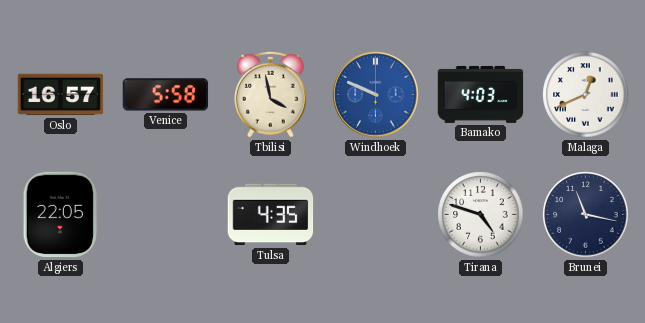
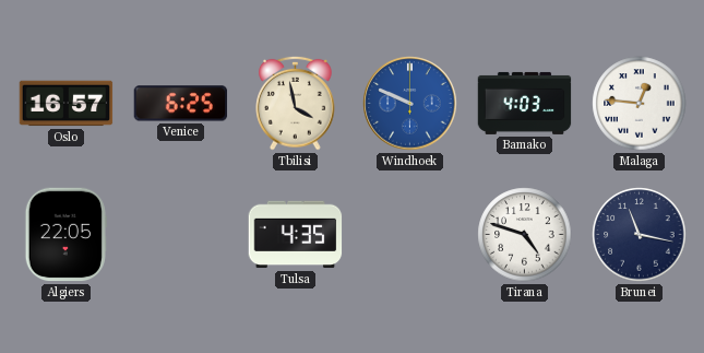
Venice: 5:58 -> 6:25 (181, 104)
Malaga: 12:41 -> 12:46 (640, 104)
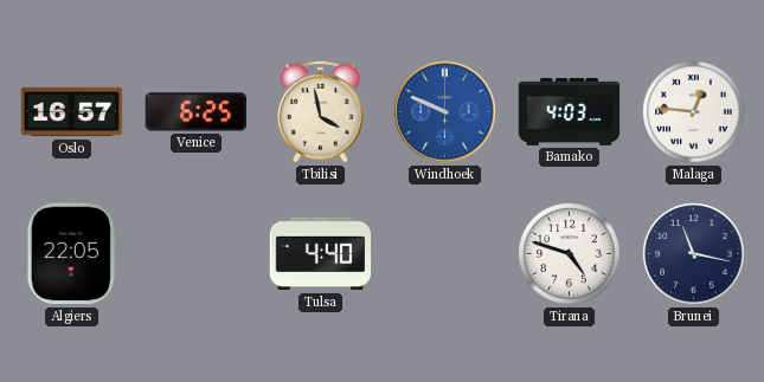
Tulsa: 4:35 -> 4:40 (321, 254)
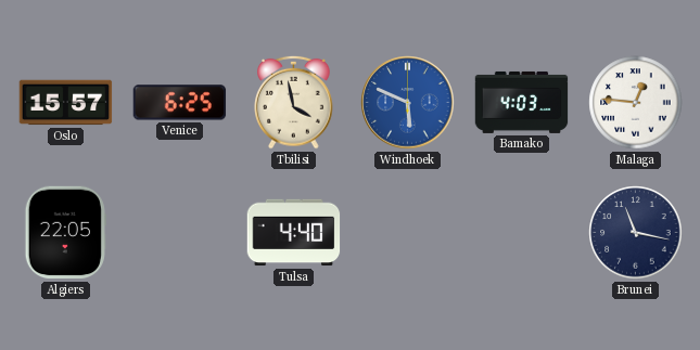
Oslo: 16:57 -> 15:57 (66, 103)
Windhoek: 9:49 -> 5:49 (408, 103)
Tirana: 4:48 -> none (570, 254)
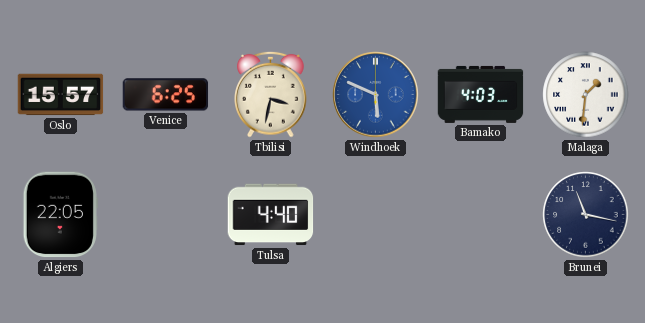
Tbilisi: 3:58 -> 3:32 (271, 94)
Malaga: 12:46 -> 1:31 (586, 95)
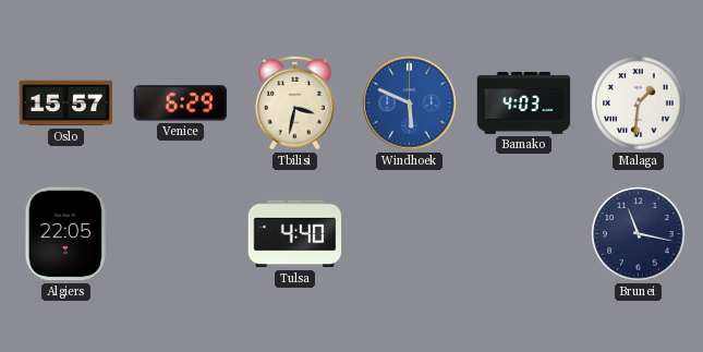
Venice: 6:25 -> 6:29 (181, 104)
